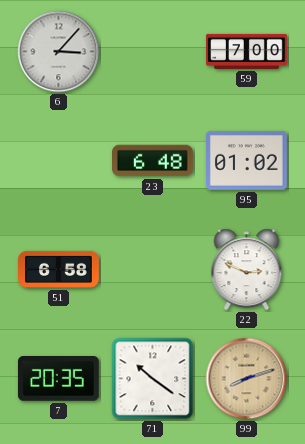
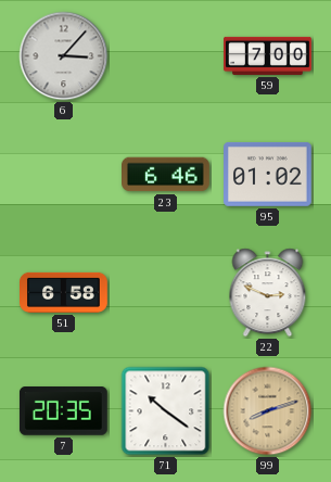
23: 6:48 -> 6:46 (166, 175)
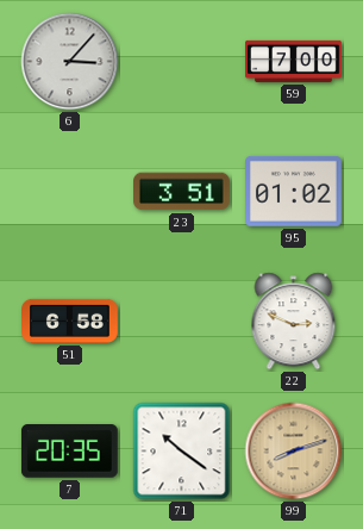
23: 6:46 -> 3:51 (182, 192)
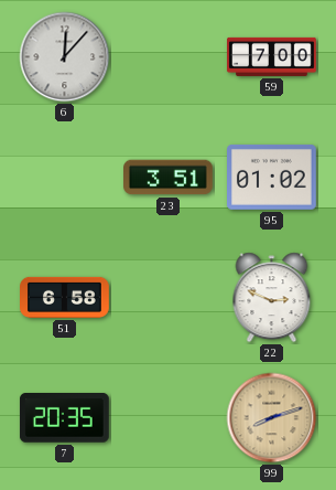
6: 3:07 -> 12:07 (65, 57)
71: 10:21 -> none (182, 452)
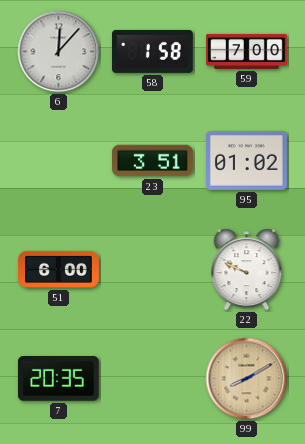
58: none -> 1:58 (153, 51)
51: 6:58 -> 6:00 (59, 269)
22: 2:49 -> 9:49 (247, 270)
99: 8:12 -> 8:10 (247, 379)
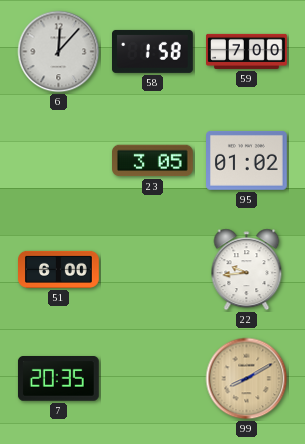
23: 3:51 -> 3:05 (153, 161)
22: 9:49 -> 9:44 (247, 270)
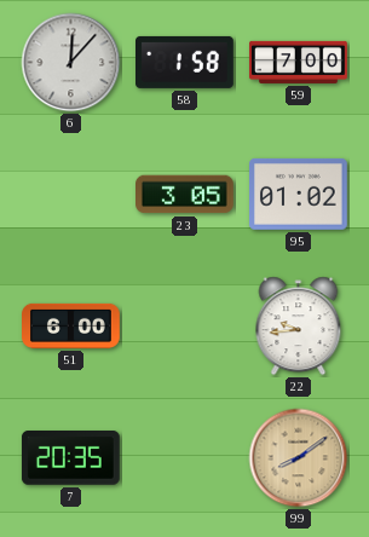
99: 8:10 -> 8:09 (299, 458)
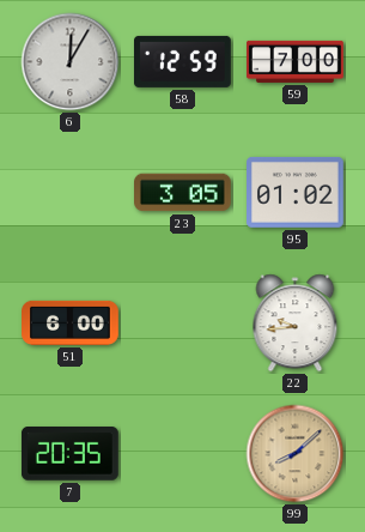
6: 12:07 -> 12:05 (71, 62)
58: 1:58 -> 12:59 (183, 61)
99: 8:09 -> 8:08 (296, 454)
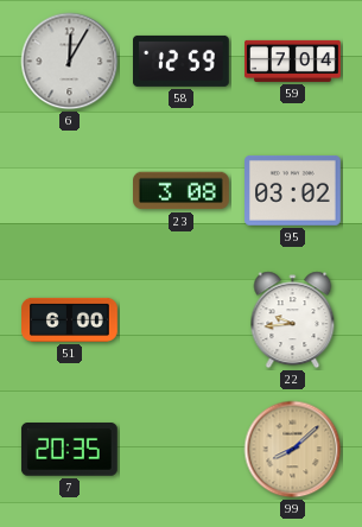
59: 7:00 -> 7:04 (293, 61)
23: 3:05 -> 3:08 (182, 191)
95: 01:02 -> 03:02 (293, 190)
